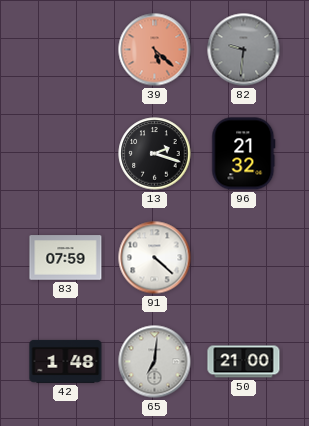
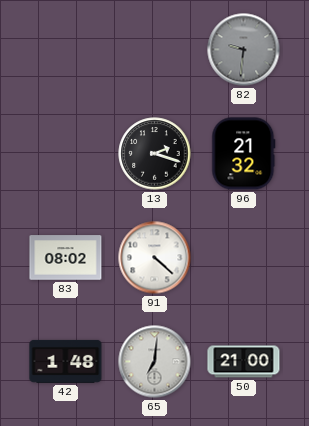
39: 5:22 -> none (155, 50)
83: 07:59 -> 08:02 (66, 258)
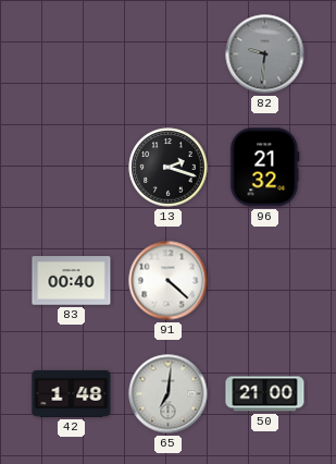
83: 08:02 -> 00:40 (72, 281)
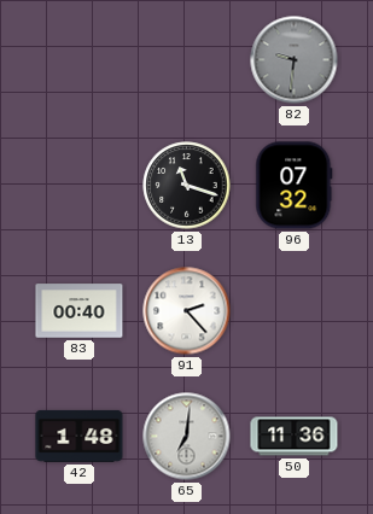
13: 2:18 -> 11:18 (187, 186)
96: 21:32 -> 07:32 (295, 186)
91: 4:22 -> 2:23 (187, 311)
50: 21:00 -> 11:36 (295, 437)
